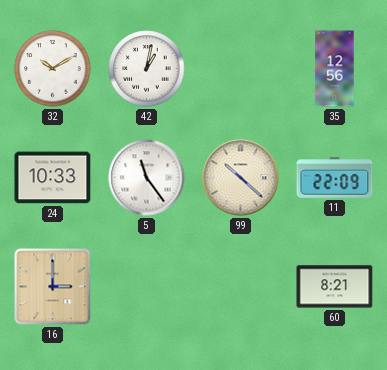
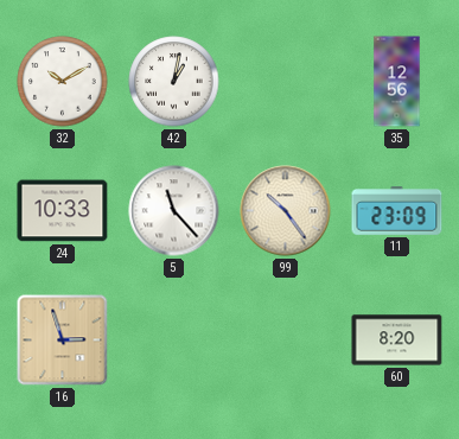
5: 11:24 -> 11:23 (174, 211)
99: 10:22 -> 10:24 (286, 211)
11: 22:09 -> 23:09 (397, 211)
16: 3:00 -> 2:57 (63, 341)
60: 8:21 -> 8:20 (397, 341)
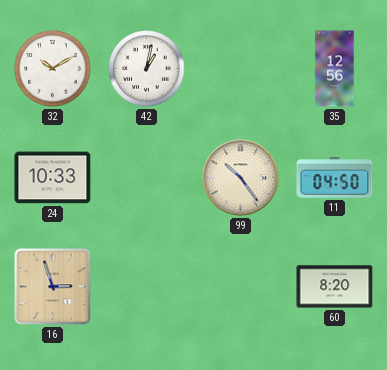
5: 11:23 -> none (174, 211)
11: 23:09 -> 04:50 (335, 178)
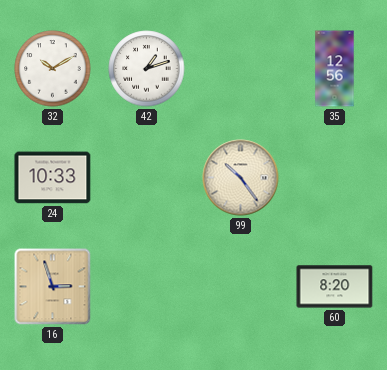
42: 1:02 -> 1:12 (147, 69)
11: 04:50 -> none (335, 178)
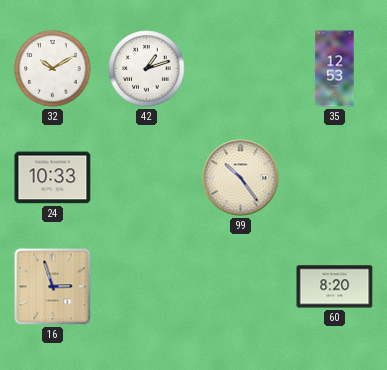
35: 12:56 -> 12:53 (335, 69)
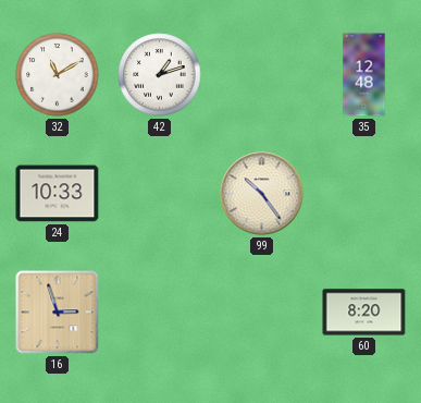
32: 10:10 -> 11:10 (58, 75)
35: 12:53 -> 12:48 (364, 75)
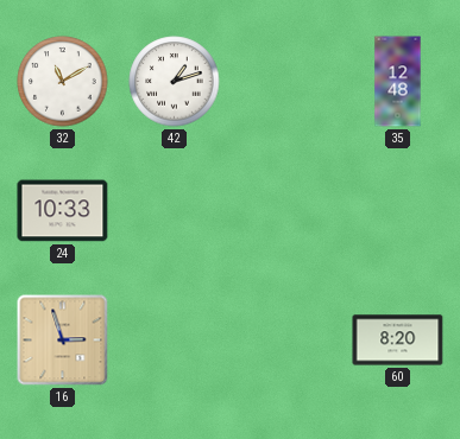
99: 10:24 -> none (262, 194)
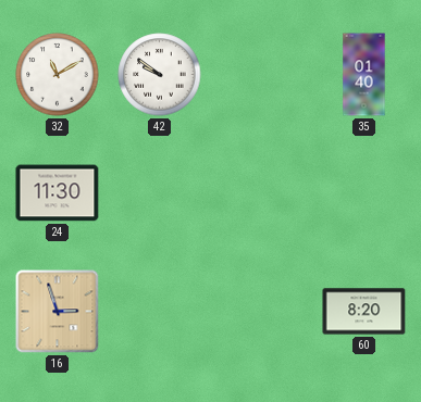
42: 1:12 -> 9:51 (160, 75)
35: 12:48 -> 01:40 (364, 75)
24: 10:33 -> 11:30 (58, 193)
